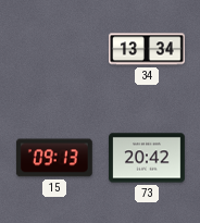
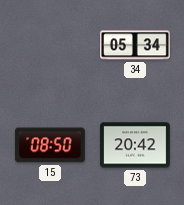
34: 13:34 -> 05:34 (136, 45)
15: 09:13 -> 08:50 (50, 145)
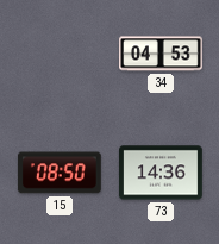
34: 05:34 -> 04:53 (162, 54)
73: 20:42 -> 14:36 (162, 173)
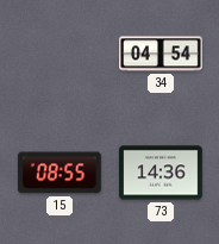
34: 04:53 -> 04:54 (162, 54)
15: 08:50 -> 08:55 (60, 173)
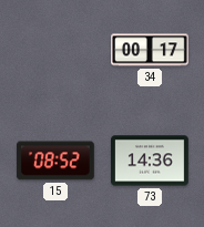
34: 04:54 -> 00:17 (151, 50)
15: 08:55 -> 08:52 (55, 161)
